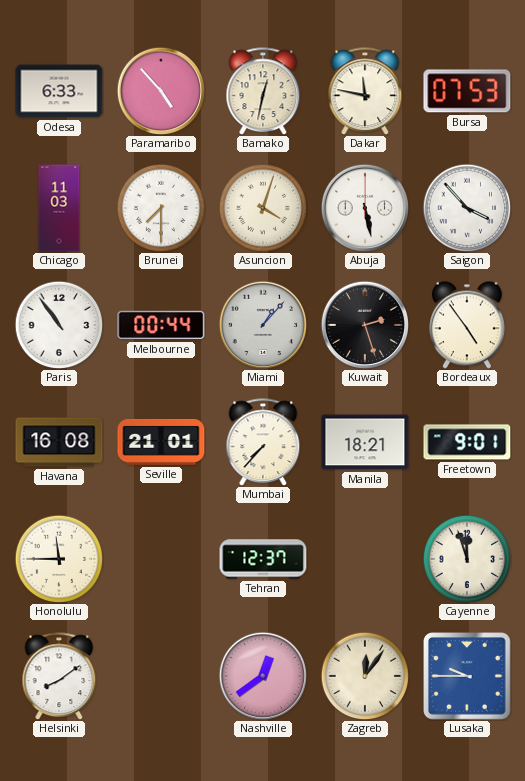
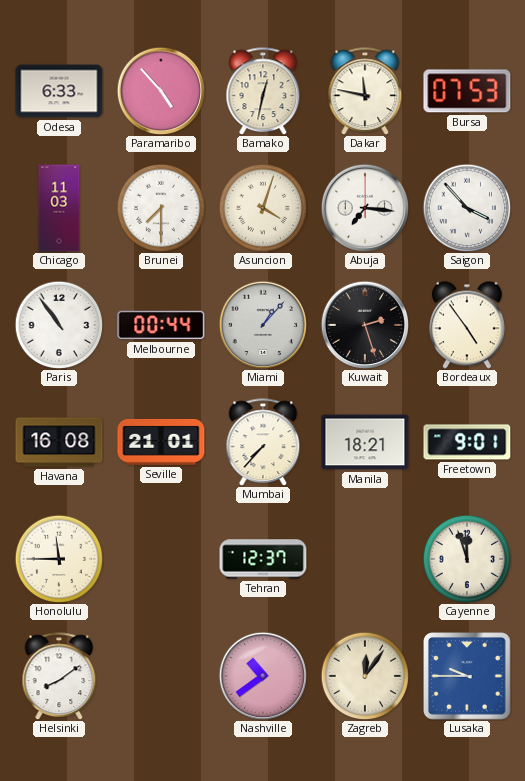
Abuja: 5:28 -> 7:16 (364, 207)
Nashville: 12:39 -> 10:39 (262, 675)
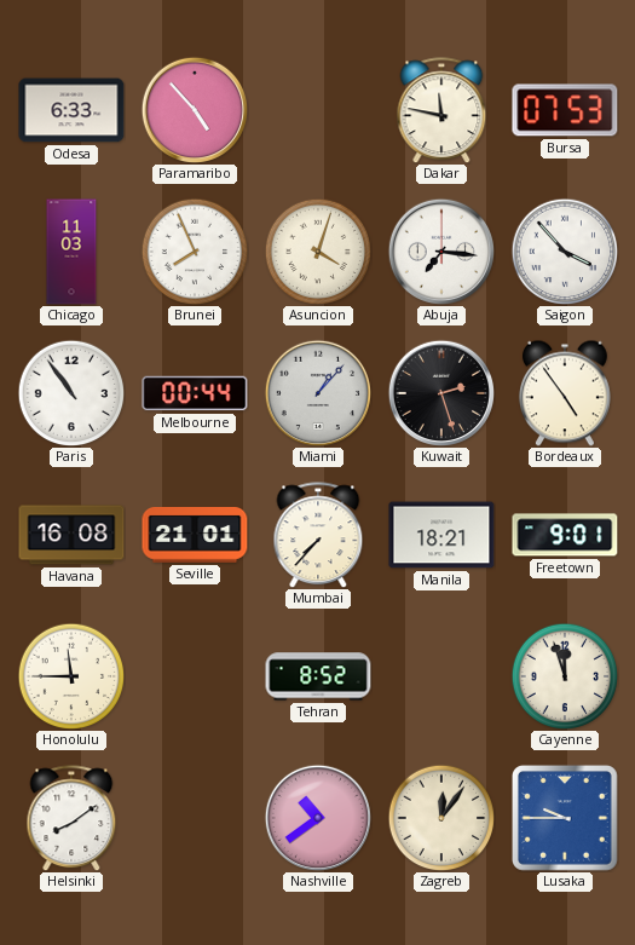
Bamako: 12:32 -> none (263, 91)
Brunei: 7:30 -> 7:56 (195, 252)
Tehran: 12:37 -> 8:52 (318, 676)
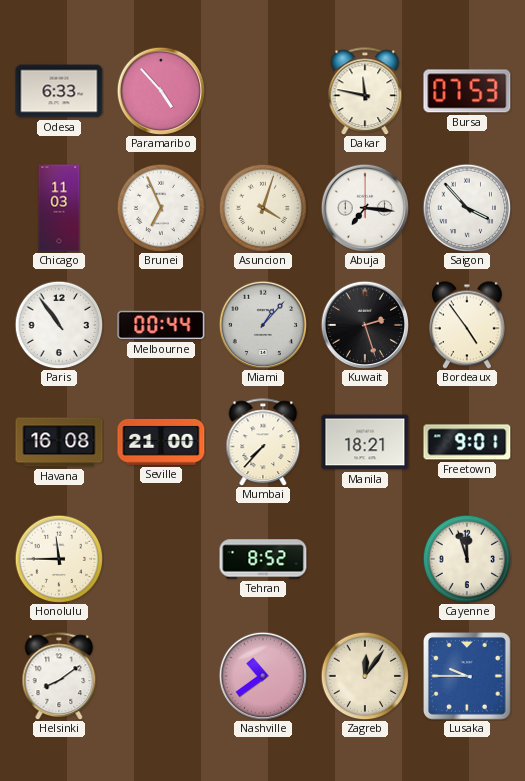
Brunei: 7:56 -> 6:56 (161, 208)
Seville: 21:01 -> 21:00 (161, 442)
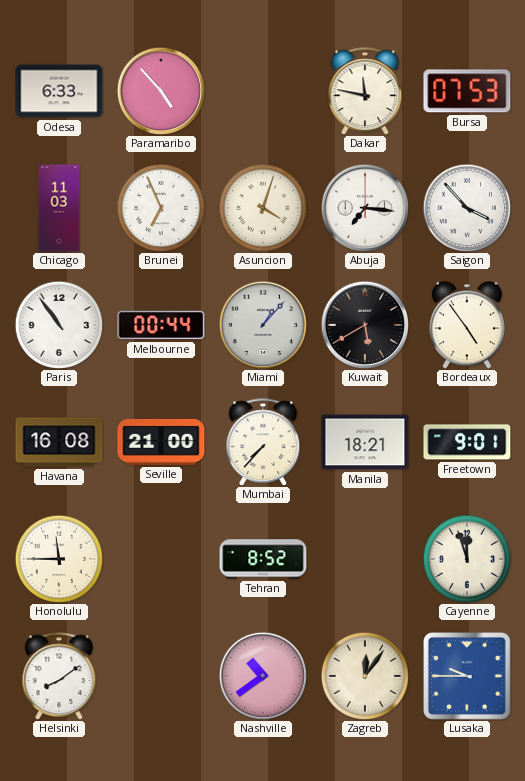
Kuwait: 2:27 -> 5:40 (364, 324)
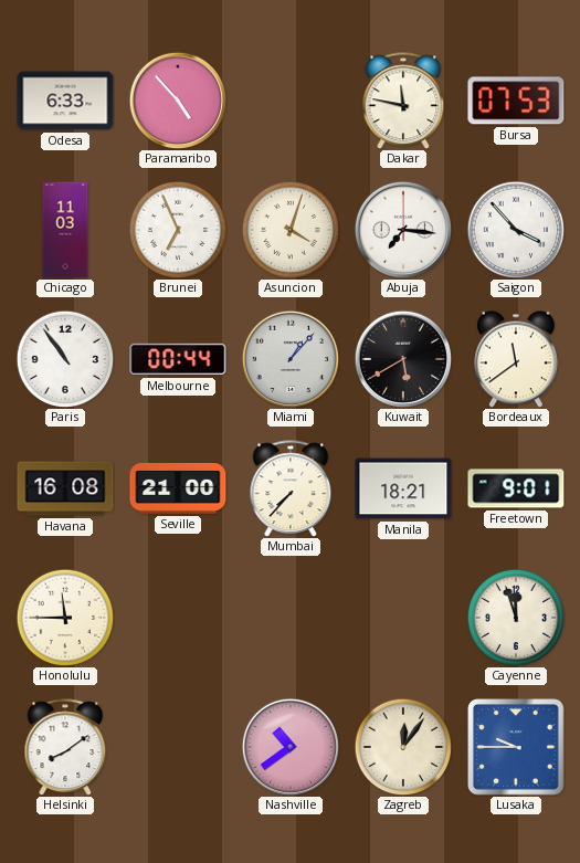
Bordeaux: 4:54 -> 11:39 (516, 359)
Tehran: 8:52 -> none (263, 559)
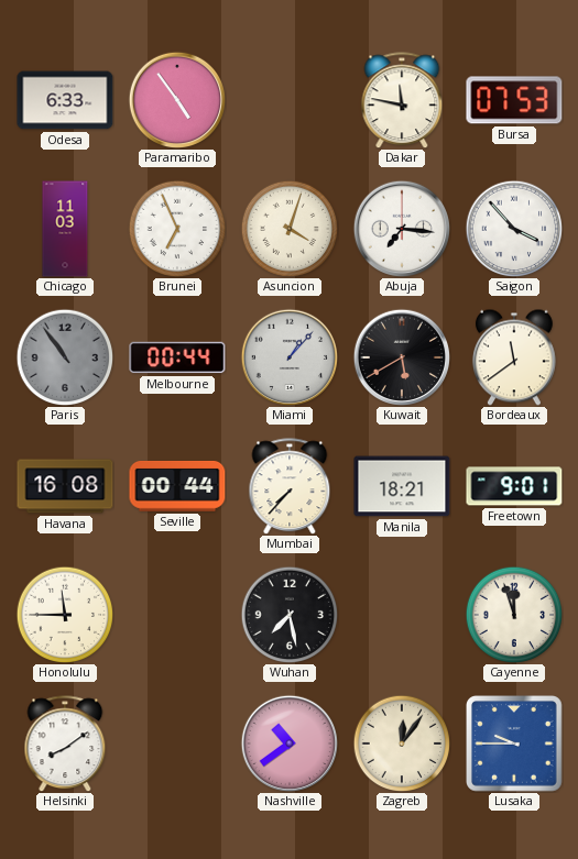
Paramaribo: 4:53 -> 4:54 (176, 99)
Paris dial: white -> grey (65, 357)
Seville: 21:00 -> 00:44 (177, 486)
Wuhan: none -> 7:28 (290, 615)
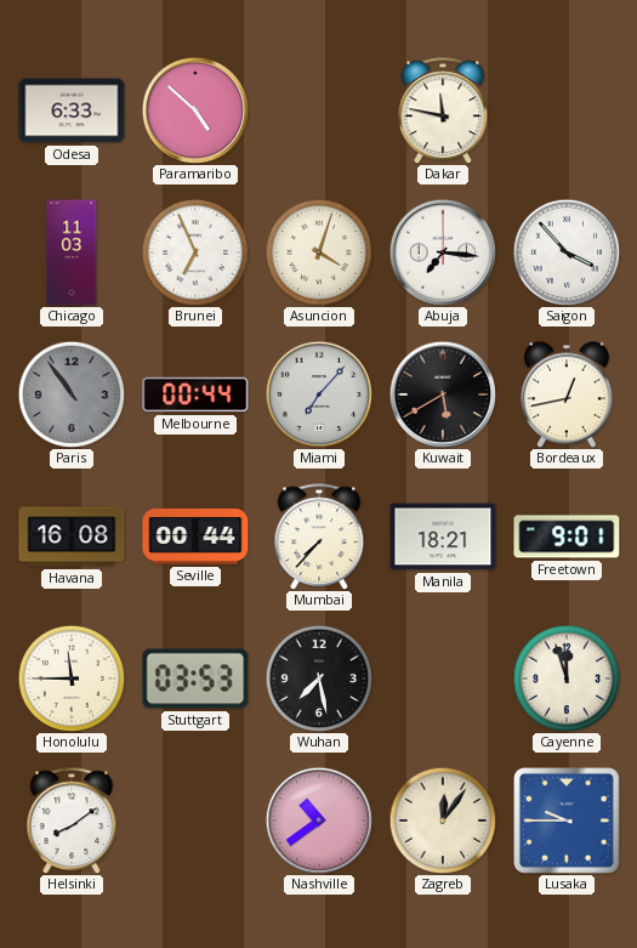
Paramaribo: 4:54 -> 4:52 (194, 109)
Bursa: 07:53 -> none (514, 100)
Miami: 1:07 -> 7:07 (318, 393)
Bordeaux: 11:39 -> 12:43 (567, 394)
Stuttgart: none -> 03:53 (195, 679)
